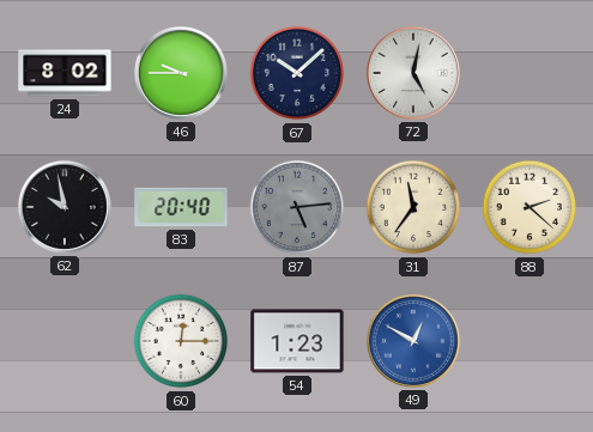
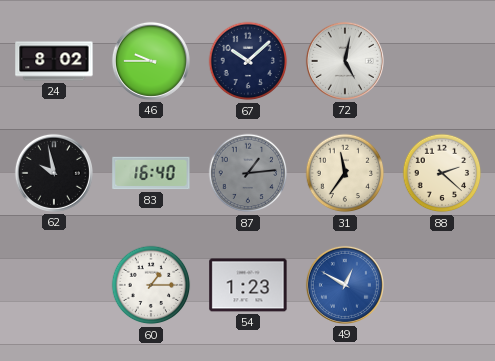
83: 20:40 -> 16:40 (151, 173)
87: 5:14 -> 1:14 (248, 173)
60: 12:15 -> 1:15 (151, 285)
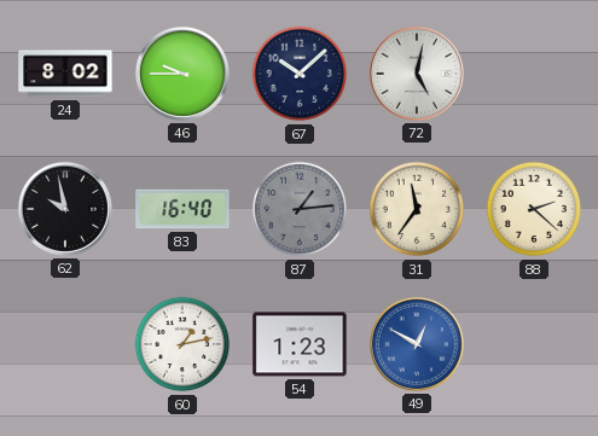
60: 1:15 -> 1:13 (182, 344)
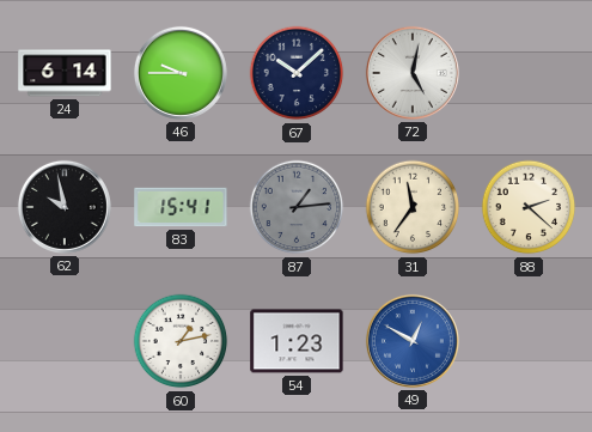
24: 8:02 -> 6:14 (65, 73)
83: 16:40 -> 15:41 (181, 207)
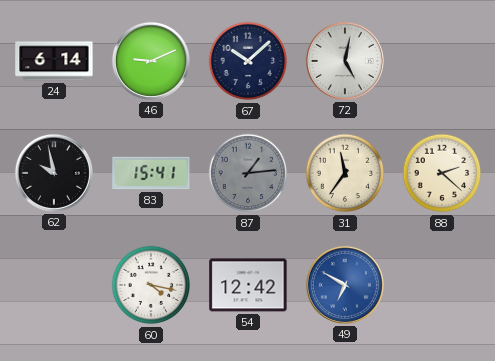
46: 9:45 -> 9:11 (151, 61)
60: 1:13 -> 4:17 (151, 285)
54: 1:23 -> 12:42 (248, 285)
49: 12:50 -> 6:50 (345, 285)
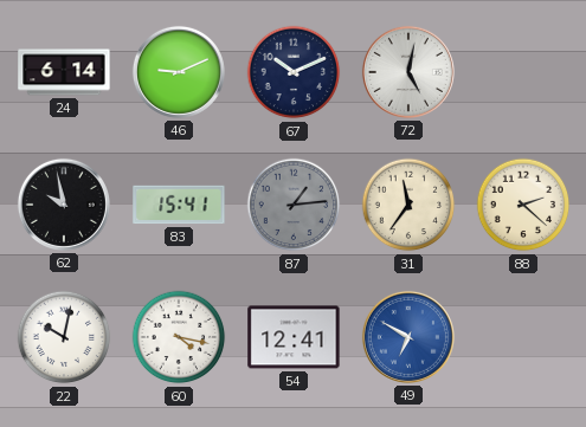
67: 10:08 -> 10:11 (294, 72)
22: none -> 10:02 (64, 337)
54: 12:42 -> 12:41 (294, 337)
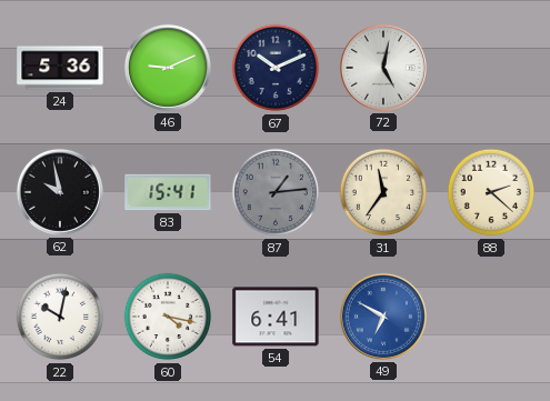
24: 6:14 -> 5:36 (60, 68)
54: 12:41 -> 6:41 (276, 317)
